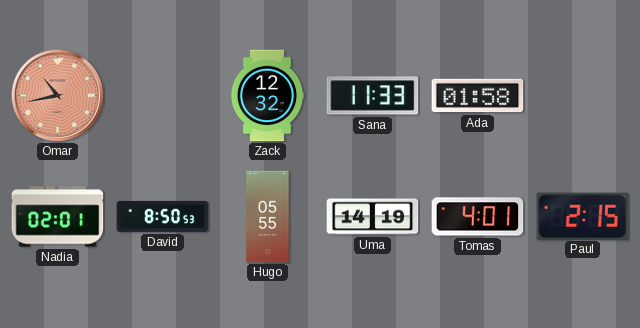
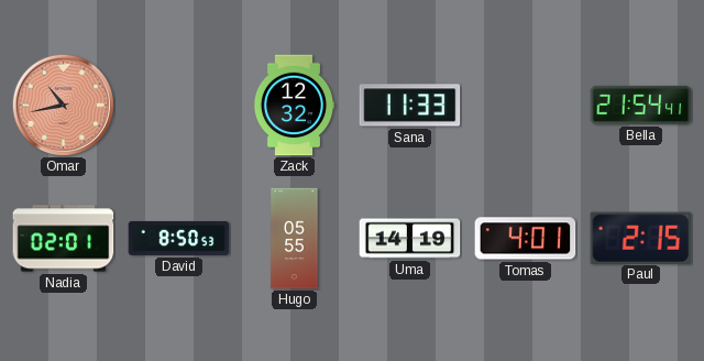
Ada: 01:58 -> none (478, 96)
Bella: none -> 21:54 (641, 105)
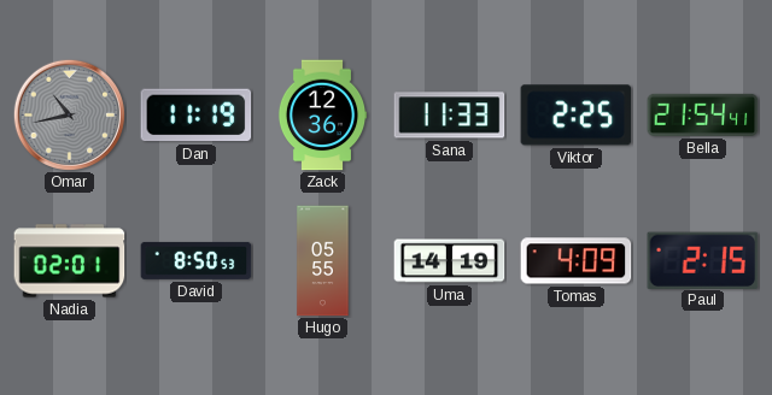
Omar dial: salmon -> grey (69, 114)
Dan: none -> 11:19 (197, 116)
Zack: 12:32 -> 12:36 (322, 116)
Viktor: none -> 2:25 (577, 116)
Tomas: 4:01 -> 4:09 (577, 261)
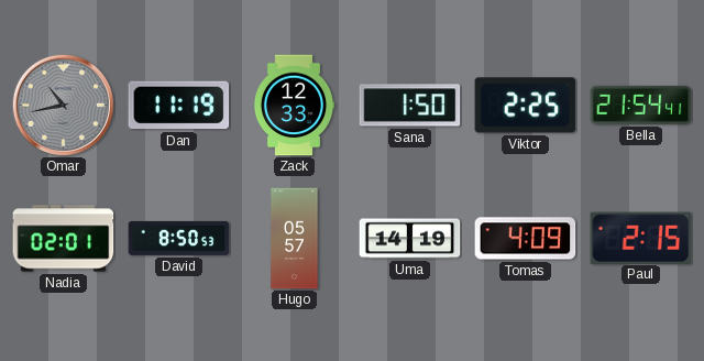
Zack: 12:36 -> 12:33 (294, 106)
Sana: 11:33 -> 1:50 (410, 106)
Hugo: 05:55 -> 05:57 (295, 239)
